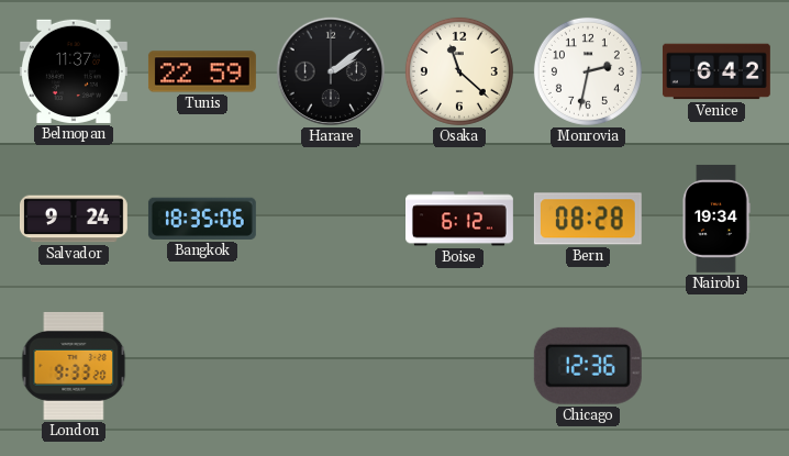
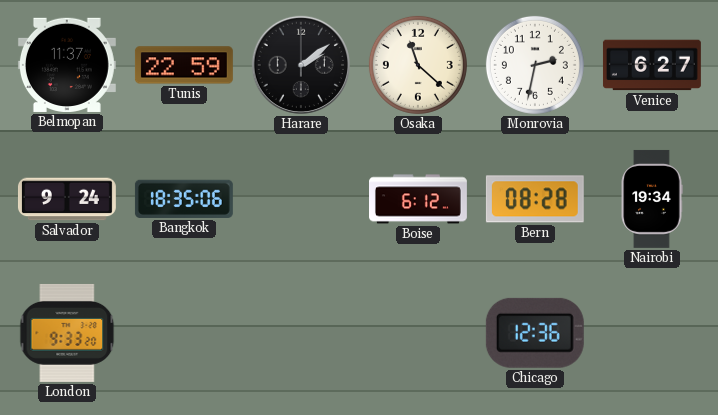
Venice: 6:42 -> 6:27 (652, 65)
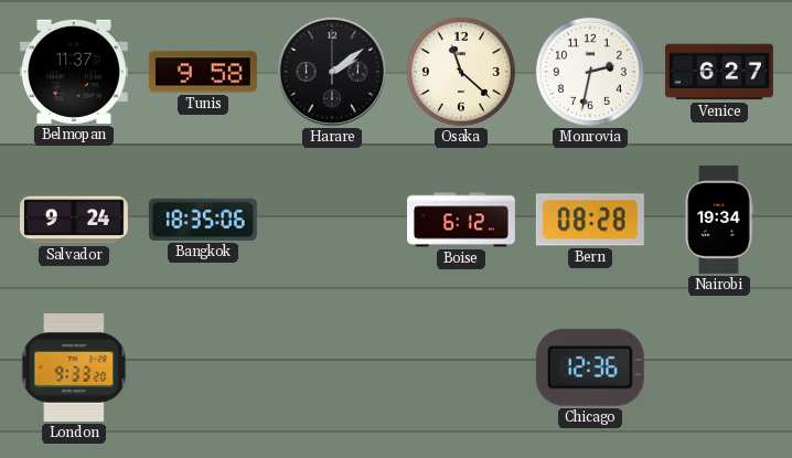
Tunis: 22:59 -> 9:58 (203, 72)
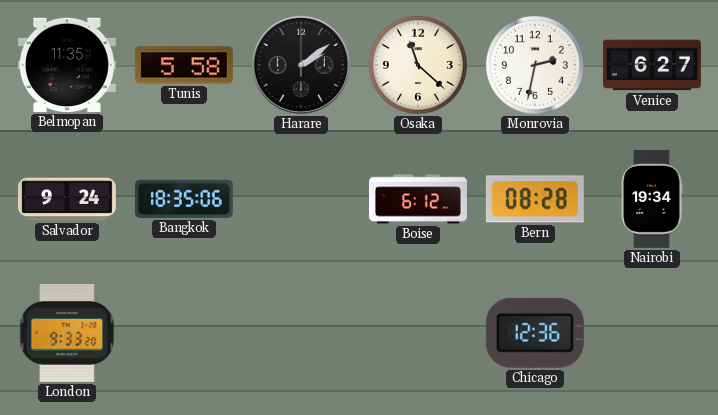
Belmopan: 11:37 -> 11:35 (67, 65)
Tunis: 9:58 -> 5:58 (184, 65)
